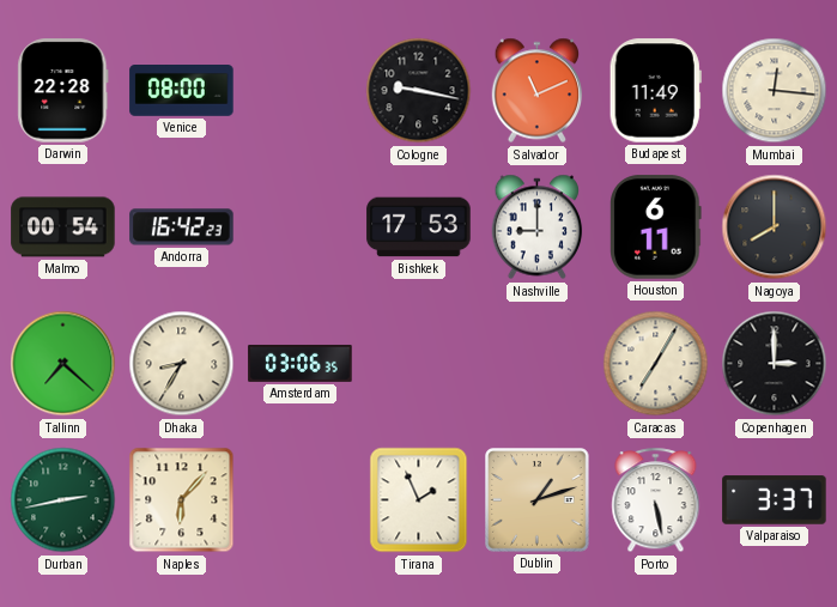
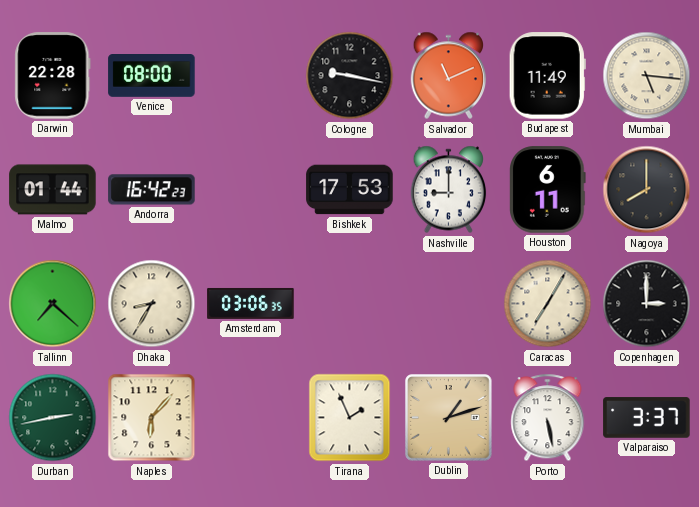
Mumbai: 12:16 -> 5:16 (647, 76)
Malmo: 00:54 -> 01:44 (53, 190)
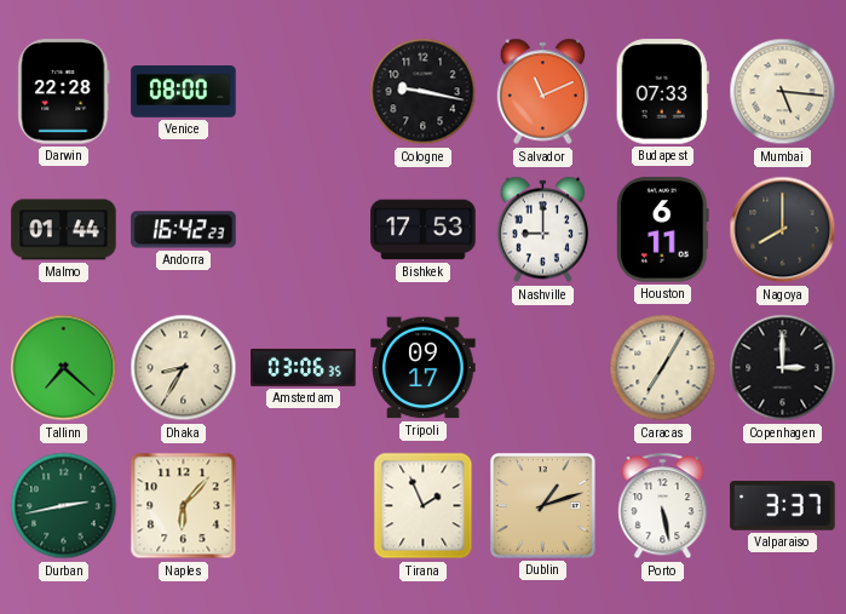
Budapest: 11:49 -> 07:33 (662, 92)
Tripoli: none -> 09:17 (424, 368)
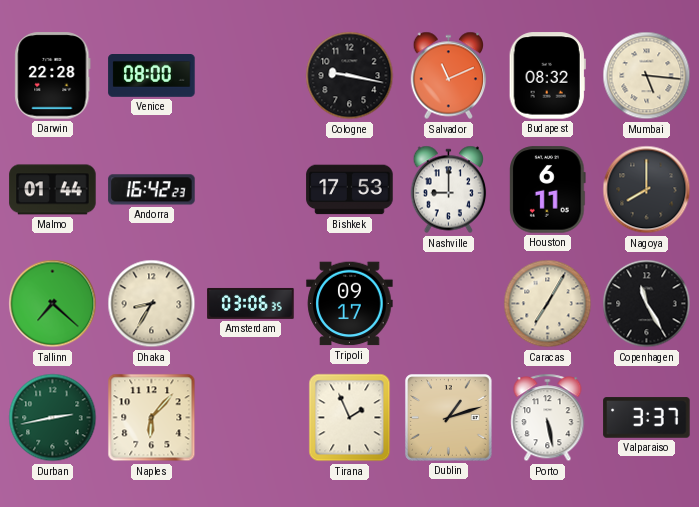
Budapest: 07:33 -> 08:32 (547, 76)
Copenhagen: 3:00 -> 11:25 (647, 304)
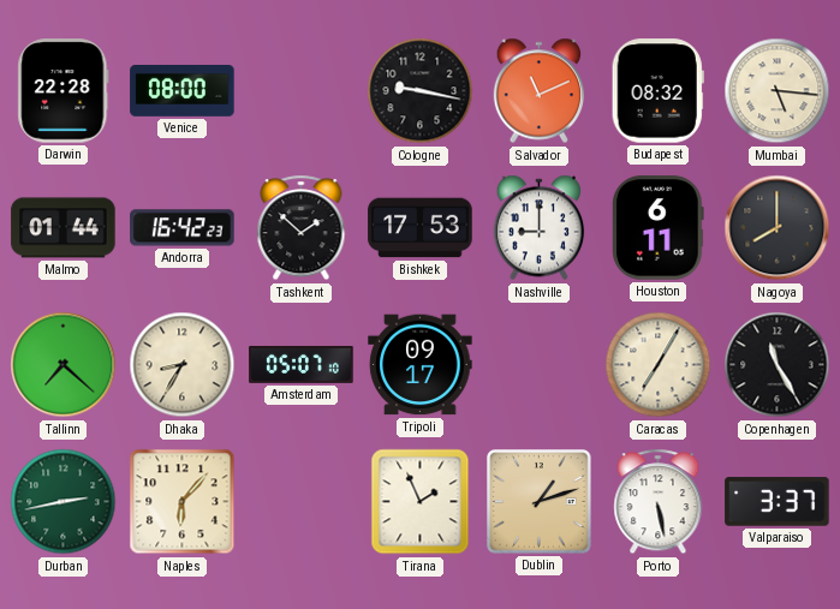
Tashkent: none -> 1:52 (302, 228)
Amsterdam: 03:06 -> 05:07 (302, 364)
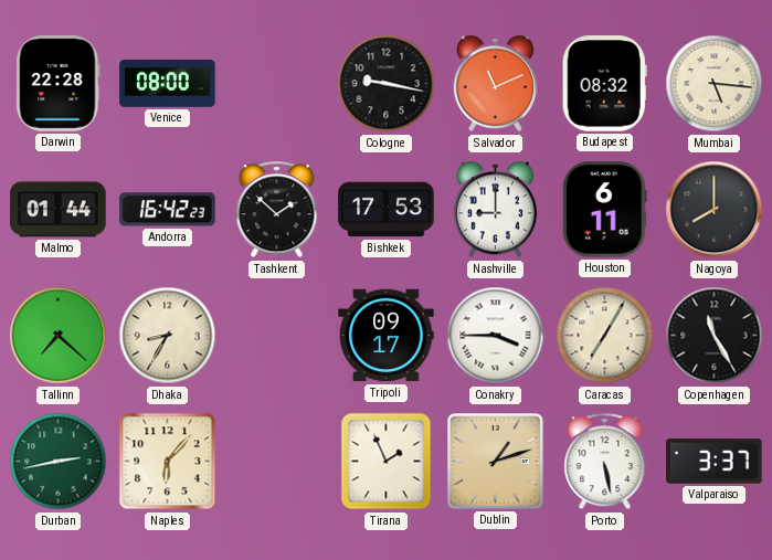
Amsterdam: 05:07 -> none (302, 364)
Conakry: none -> 3:45 (496, 336)
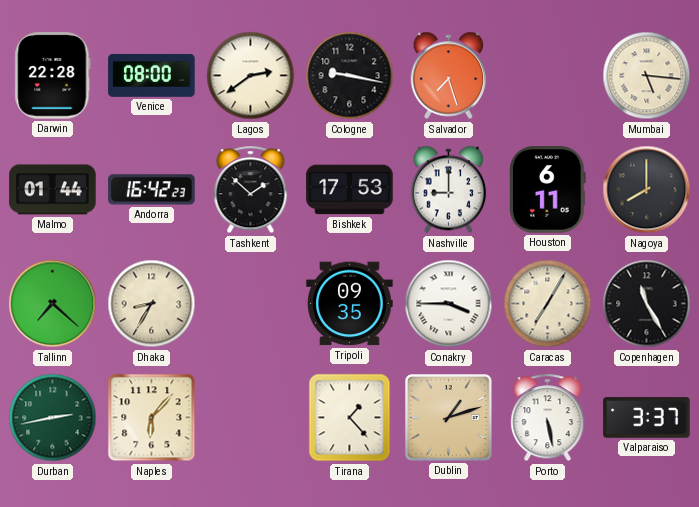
Lagos: none -> 2:39 (251, 76)
Salvador: 11:11 -> 7:27 (449, 76)
Budapest: 08:32 -> none (604, 84)
Tripoli: 09:17 -> 09:35 (350, 304)
Tirana: 1:56 -> 1:23 (350, 418)
